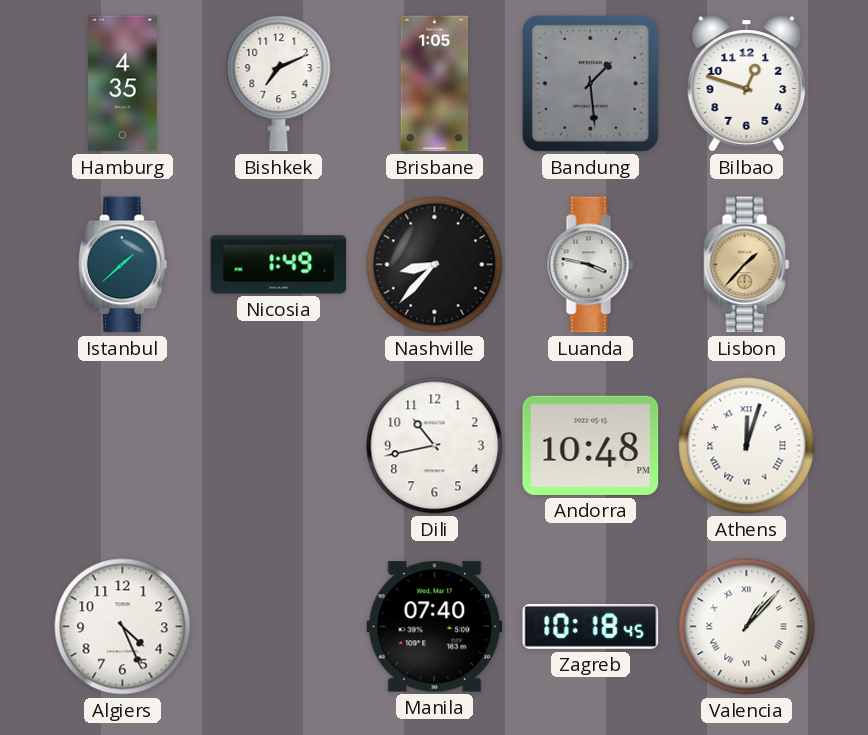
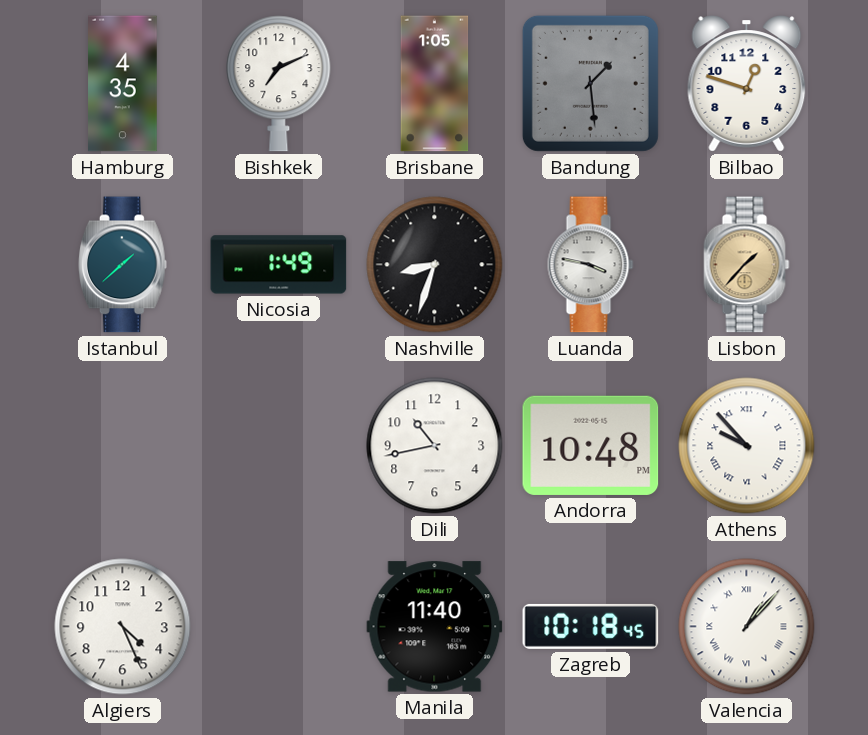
Nashville: 8:37 -> 8:33 (435, 265)
Athens: 12:03 -> 9:53 (747, 446)
Manila: 07:40 -> 11:40 (435, 627)
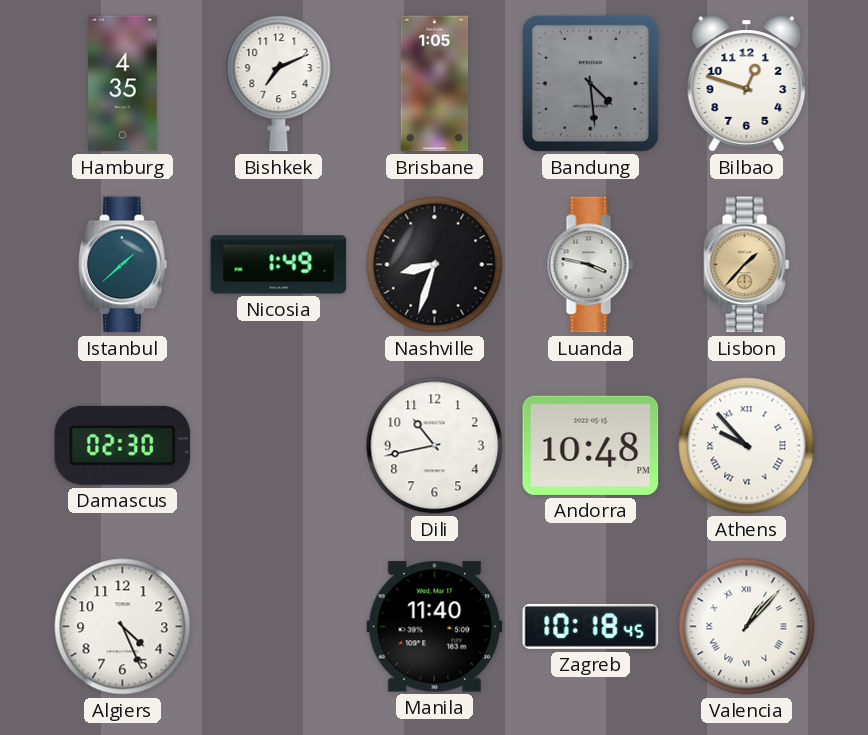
Bandung: 1:29 -> 4:29 (590, 83)
Damascus: none -> 02:30 (123, 445)
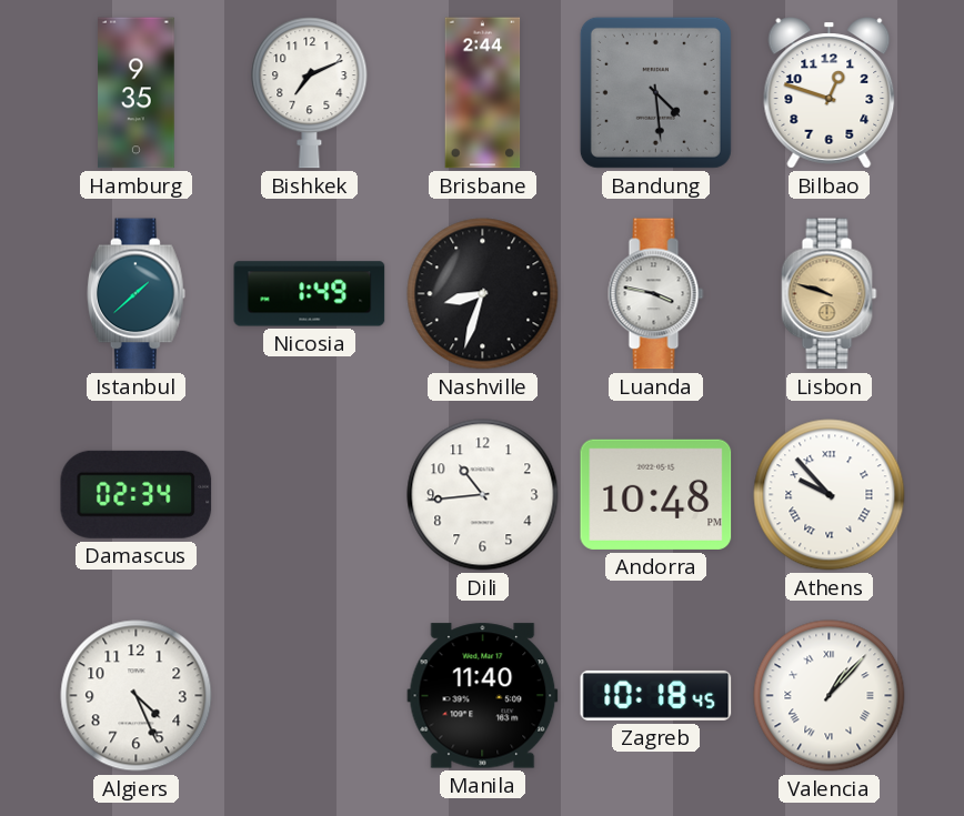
Hamburg: 4:35 -> 9:35 (137, 93)
Brisbane: 1:05 -> 2:44 (483, 93)
Lisbon: 1:37 -> 9:48 (830, 294)
Damascus: 02:30 -> 02:34 (137, 494)
Dili: 10:43 -> 10:44 (483, 495)
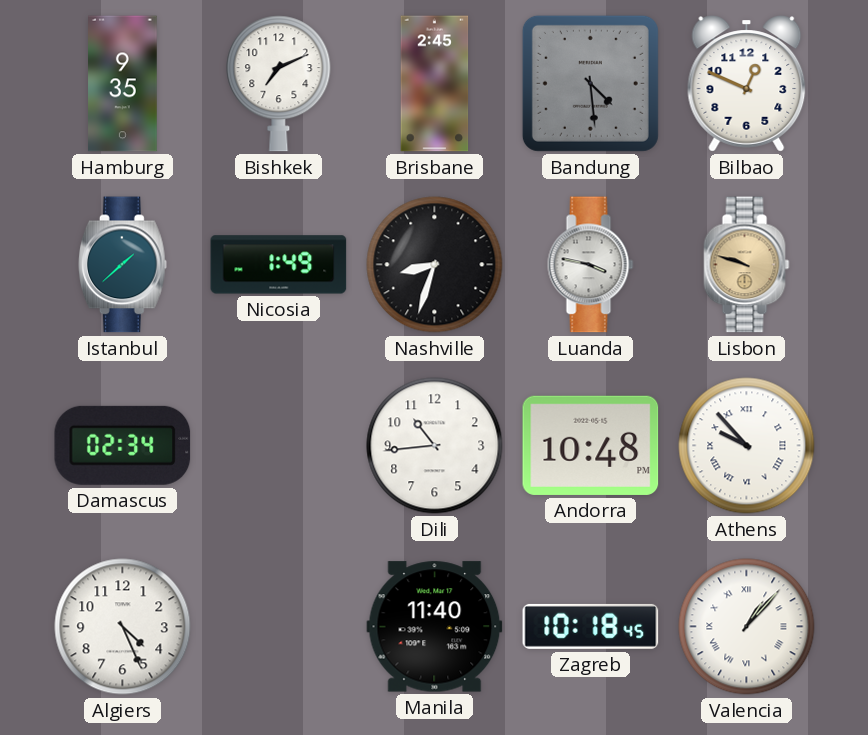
Brisbane: 2:44 -> 2:45 (435, 84)
Bilbao: 12:48 -> 12:49 (747, 84)
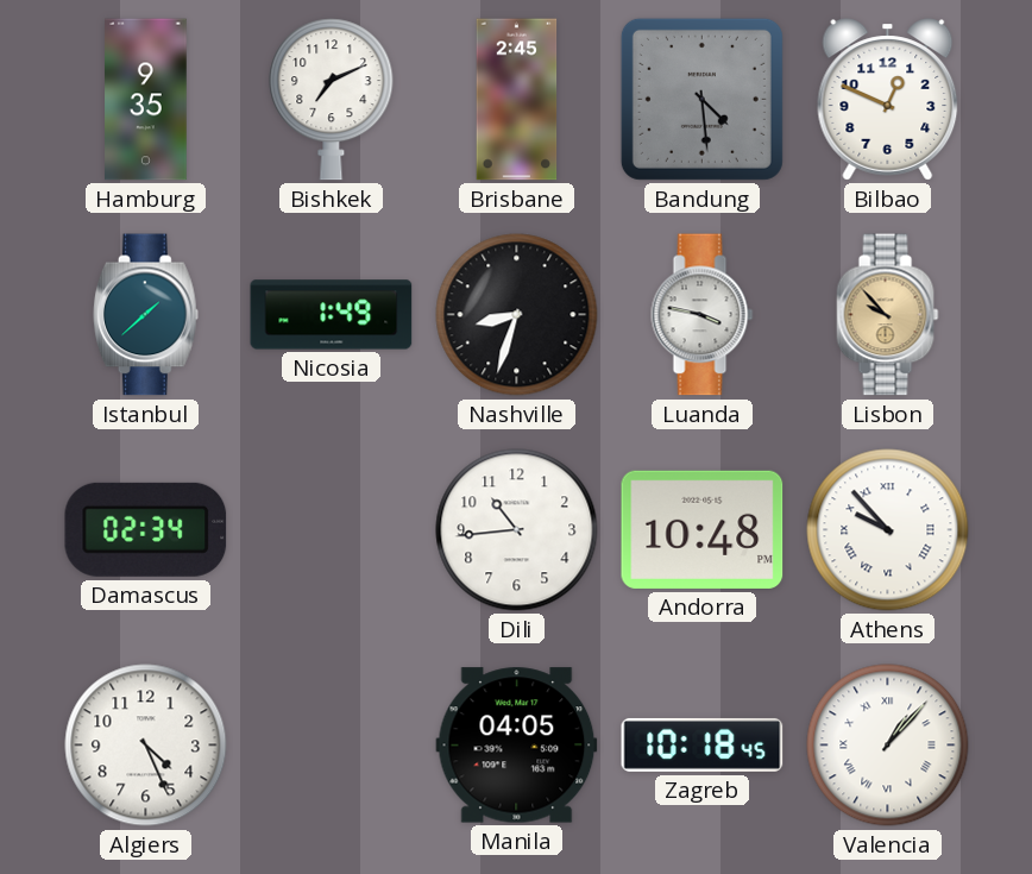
Lisbon: 9:48 -> 9:53 (888, 315)
Manila: 11:40 -> 04:05 (517, 746)
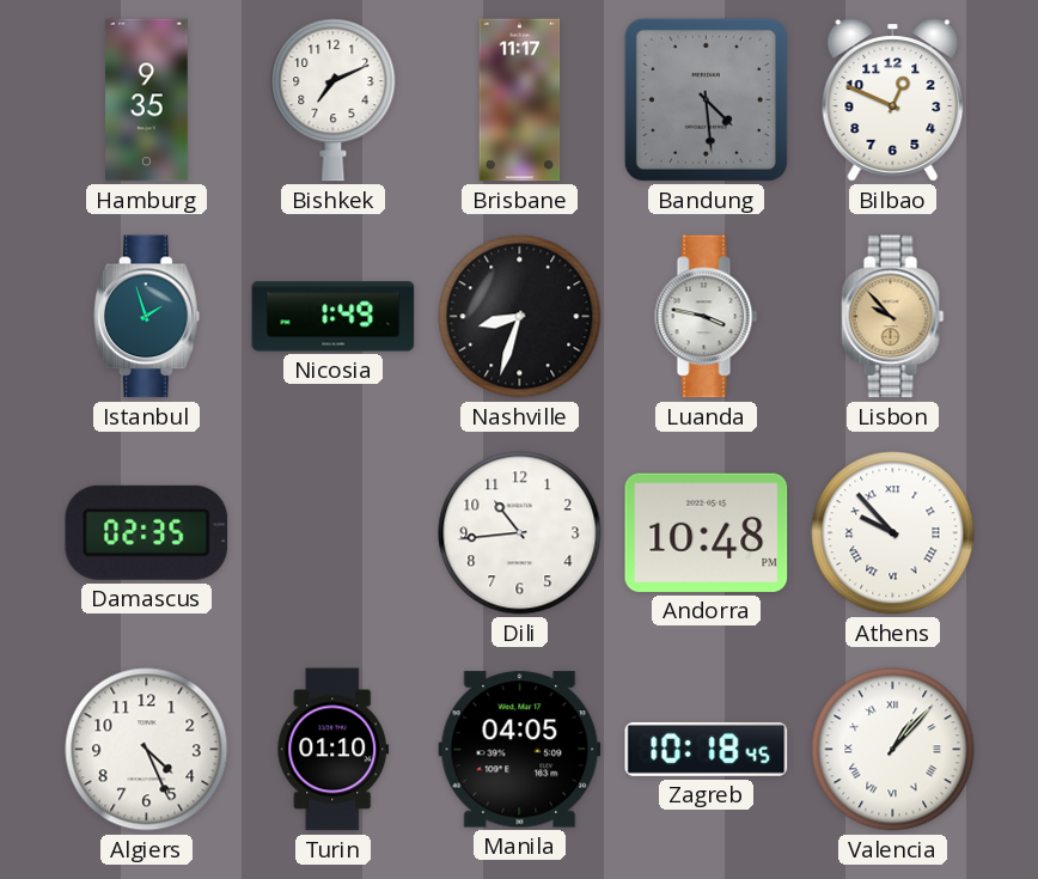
Brisbane: 2:45 -> 11:17 (520, 100)
Istanbul: 1:38 -> 1:57 (146, 317)
Damascus: 02:34 -> 02:35 (147, 532)
Turin: none -> 01:10 (334, 750)
